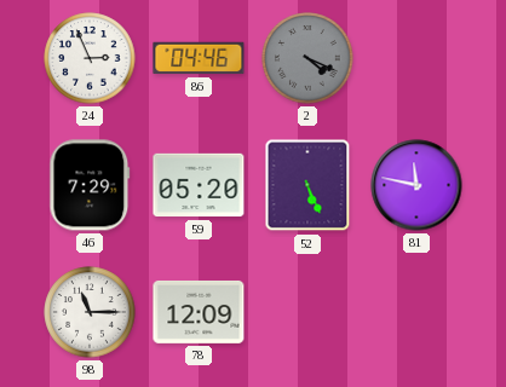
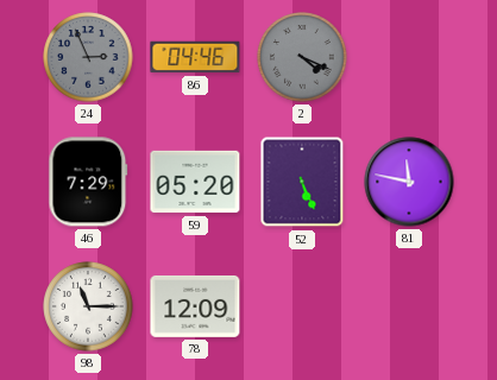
24 dial: white -> grey (88, 57)
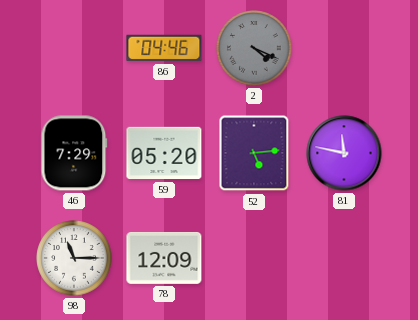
24: 2:56 -> none (88, 57)
52: 5:26 -> 5:14 (254, 153)
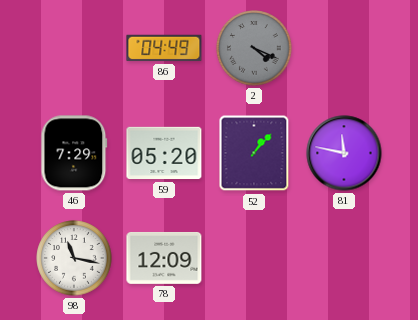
86: 04:46 -> 04:49 (164, 48)
52: 5:14 -> 1:07 (254, 153)
98: 11:15 -> 11:17 (74, 258)
